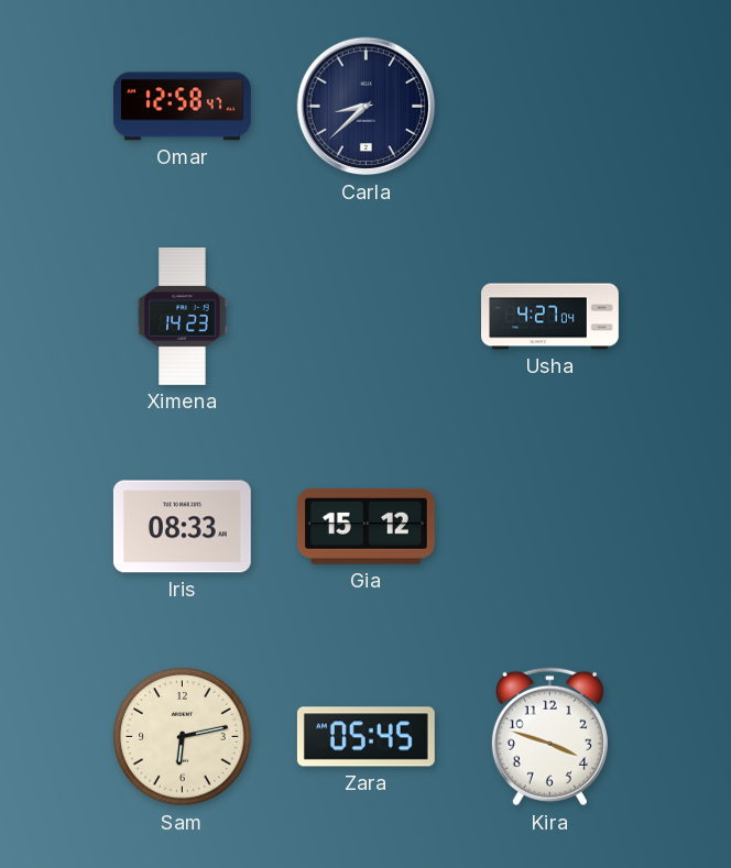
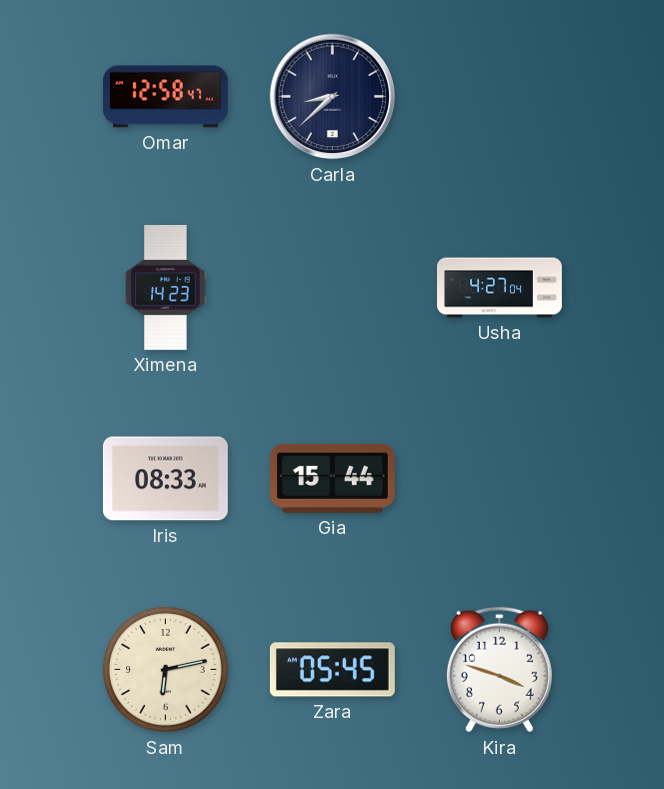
Gia: 15:12 -> 15:44 (332, 478)
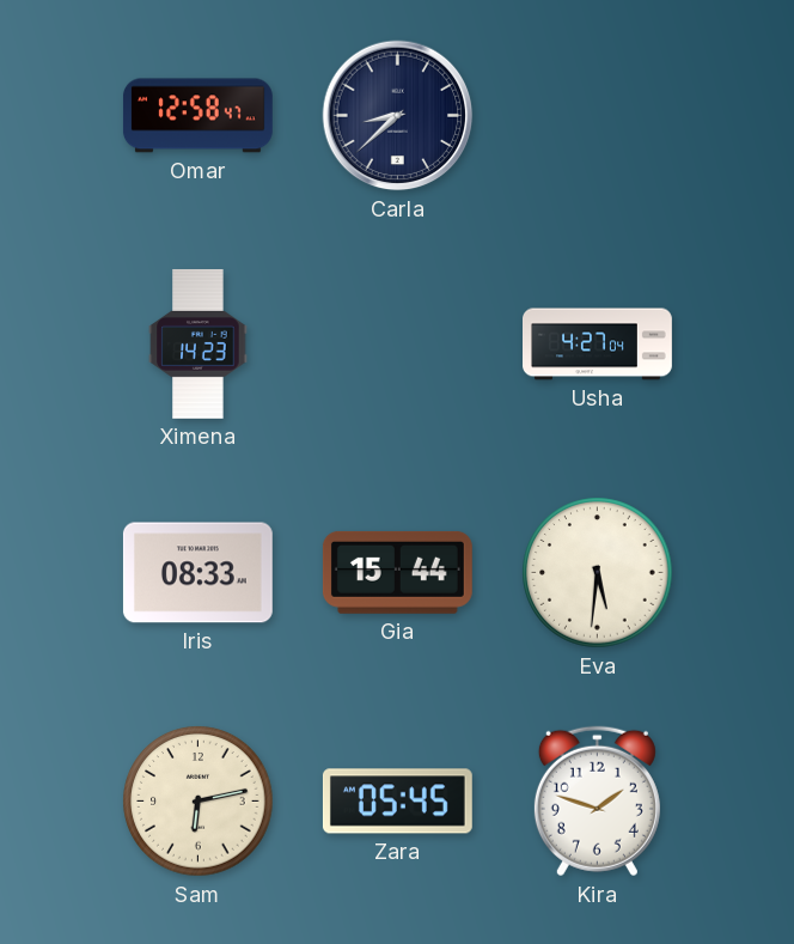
Eva: none -> 5:31 (598, 573)
Kira: 3:48 -> 1:48 (597, 802)
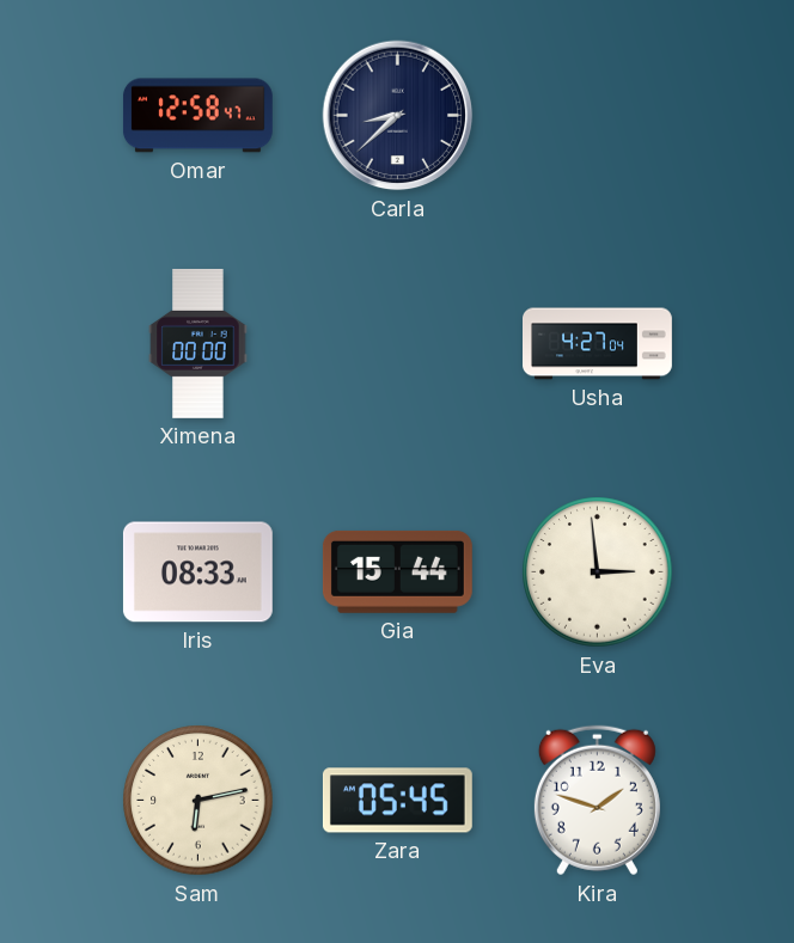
Ximena: 14:23 -> 00:00 (198, 343)
Eva: 5:31 -> 2:59 (598, 572)
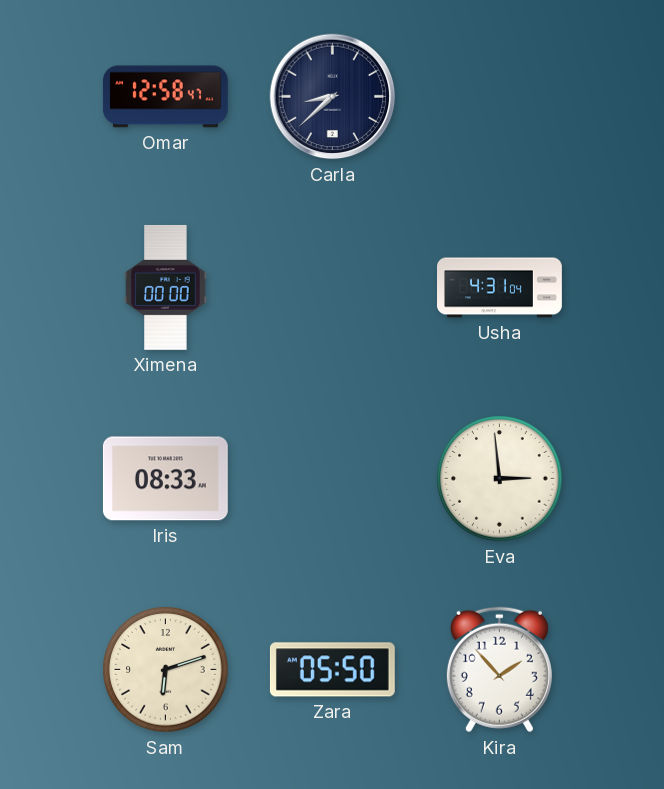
Usha: 4:27 -> 4:31 (500, 288)
Gia: 15:44 -> none (397, 571)
Sam: 6:13 -> 6:12 (166, 670)
Zara: 05:45 -> 05:50 (332, 670)
Kira: 1:48 -> 1:53 (499, 670)
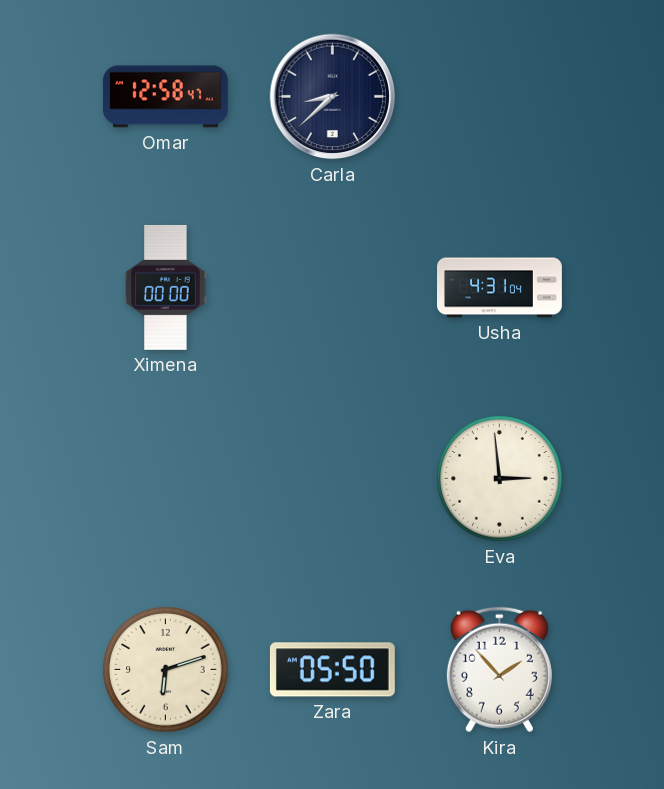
Iris: 08:33 -> none (165, 479)
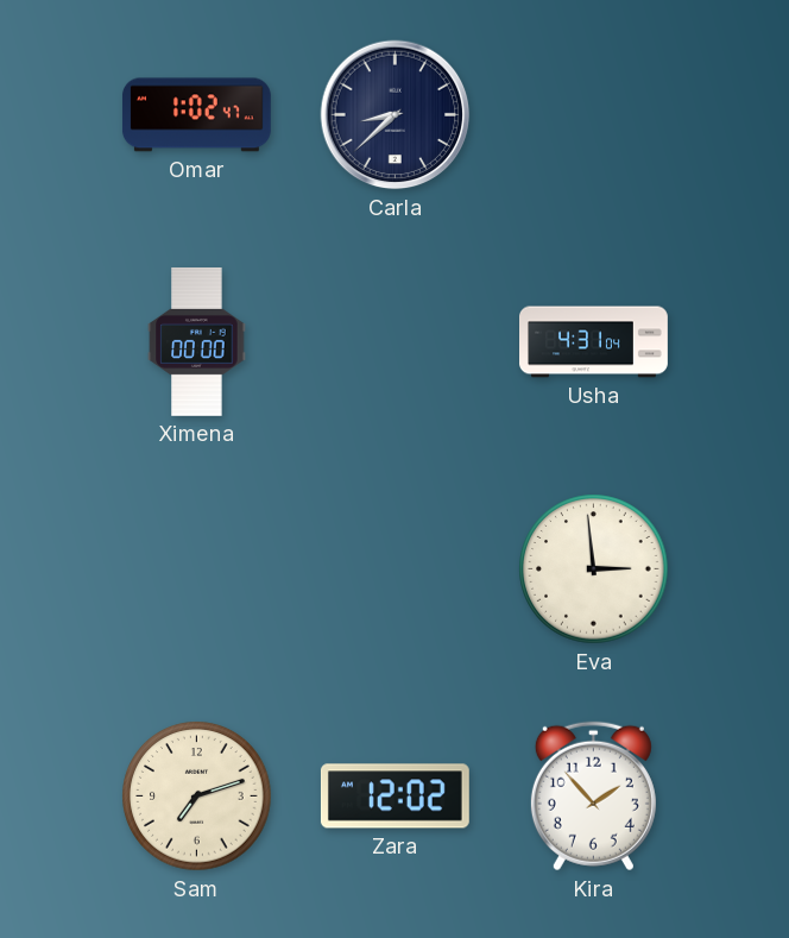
Omar: 12:58 -> 1:02 (196, 115)
Sam: 6:12 -> 7:12 (197, 797)
Zara: 05:50 -> 12:02 (394, 797)
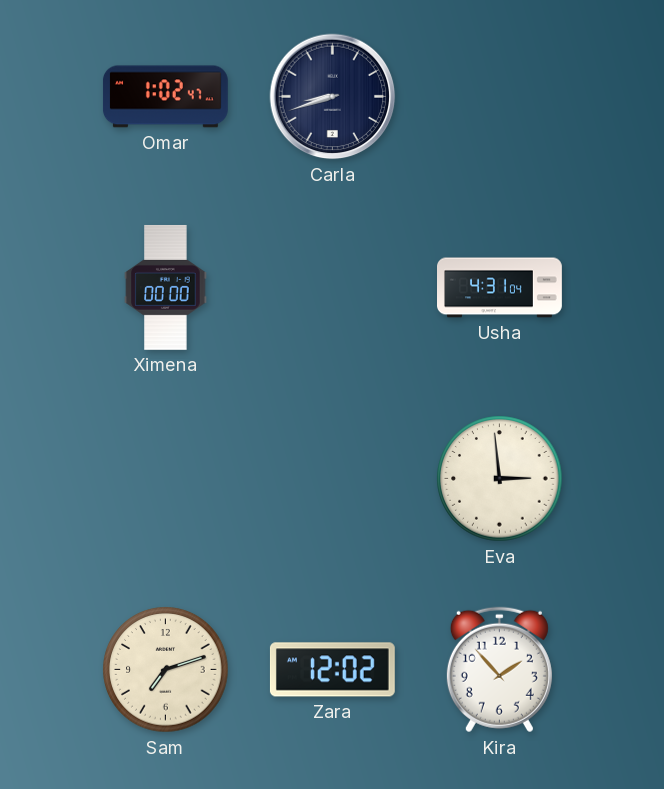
Carla: 8:38 -> 8:42 (333, 97)
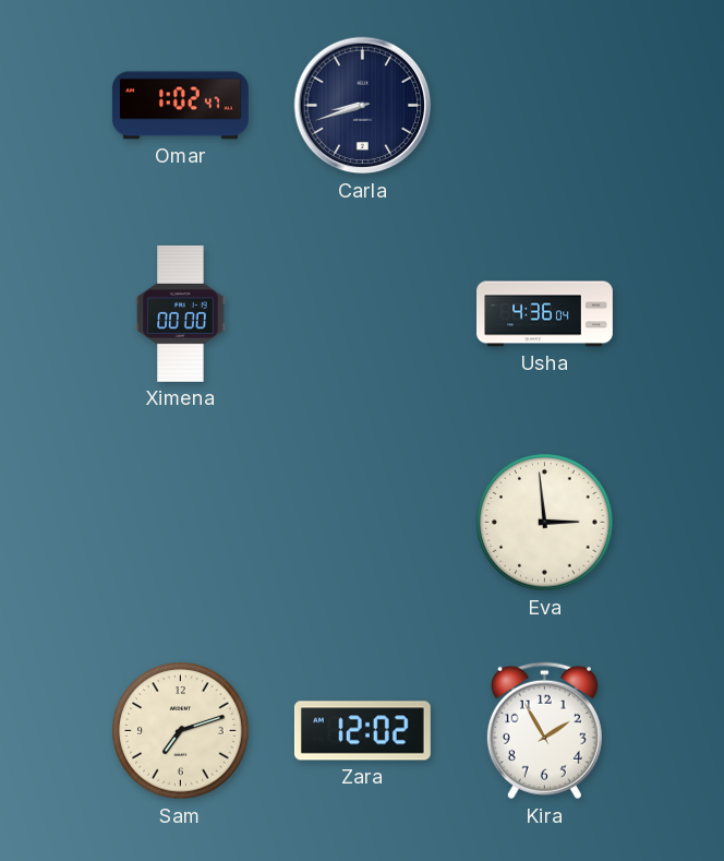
Usha: 4:31 -> 4:36 (545, 314)
Kira: 1:53 -> 1:55 (544, 731)
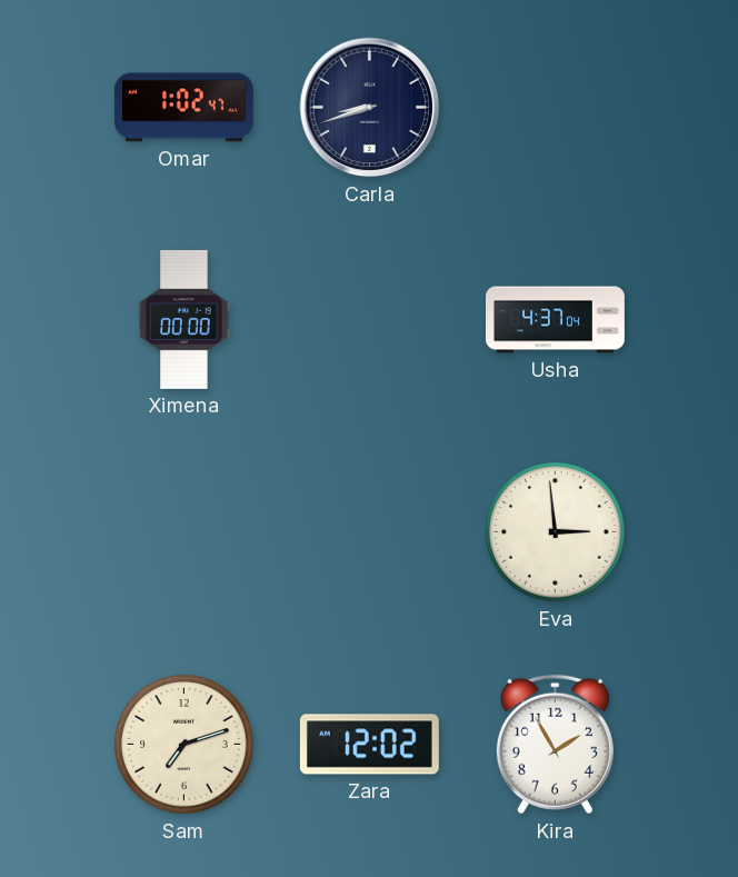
Usha: 4:36 -> 4:37 (556, 320)
